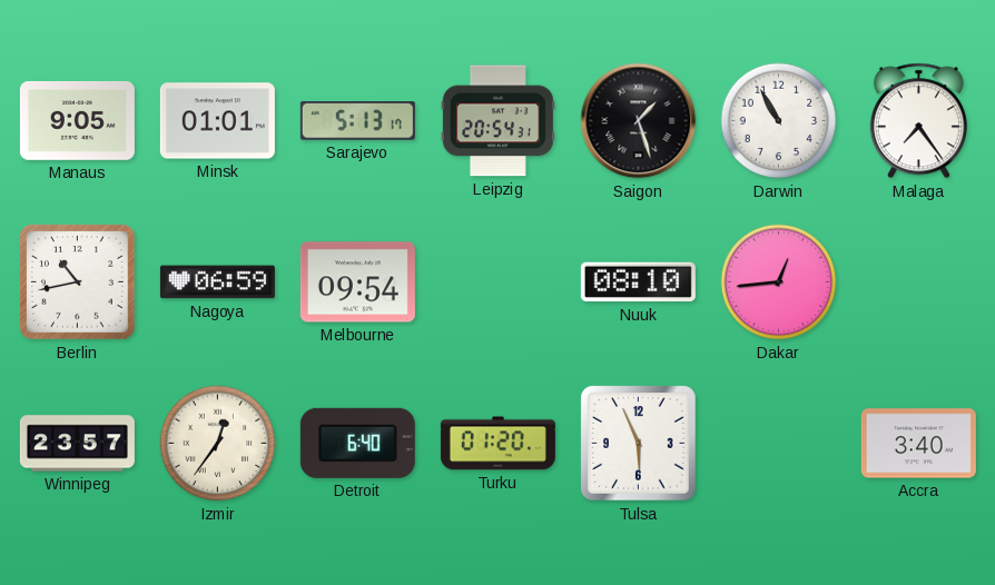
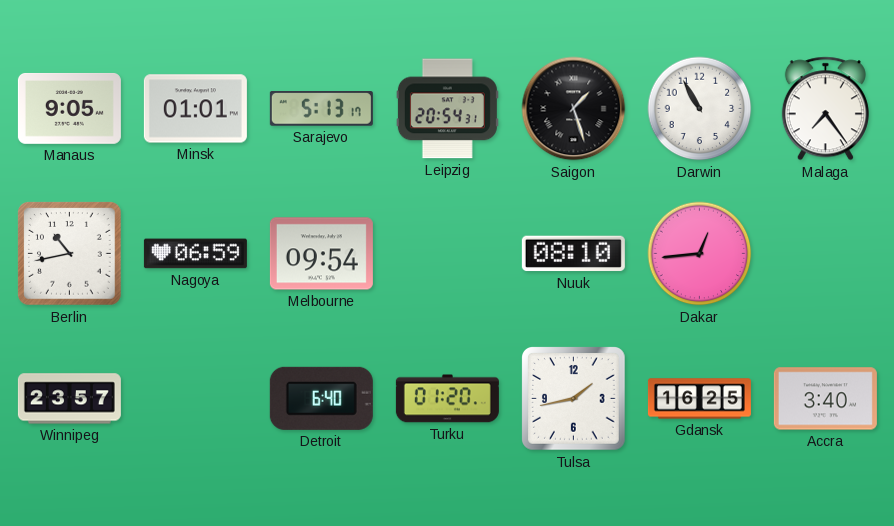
Izmir: 12:36 -> none (218, 444)
Tulsa: 5:56 -> 1:43 (574, 399)
Gdansk: none -> 16:25 (699, 399)
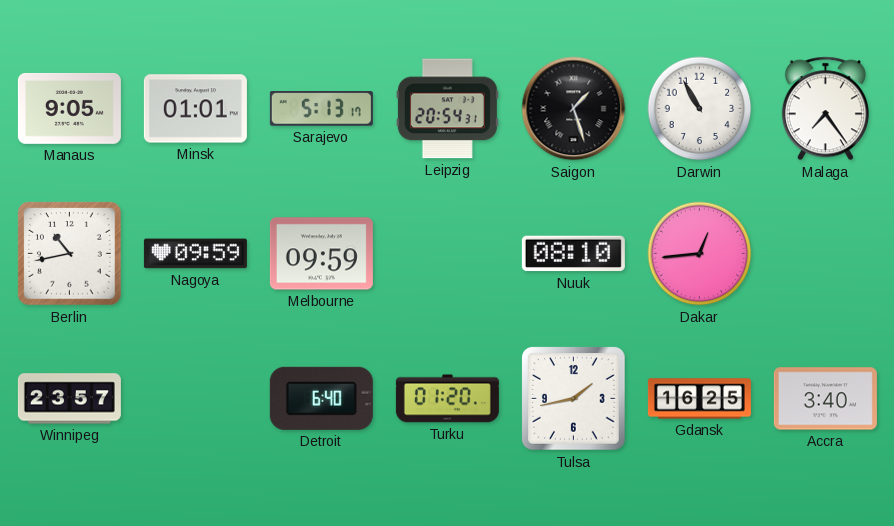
Nagoya: 06:59 -> 09:59 (195, 254)
Melbourne: 09:54 -> 09:59 (321, 254)
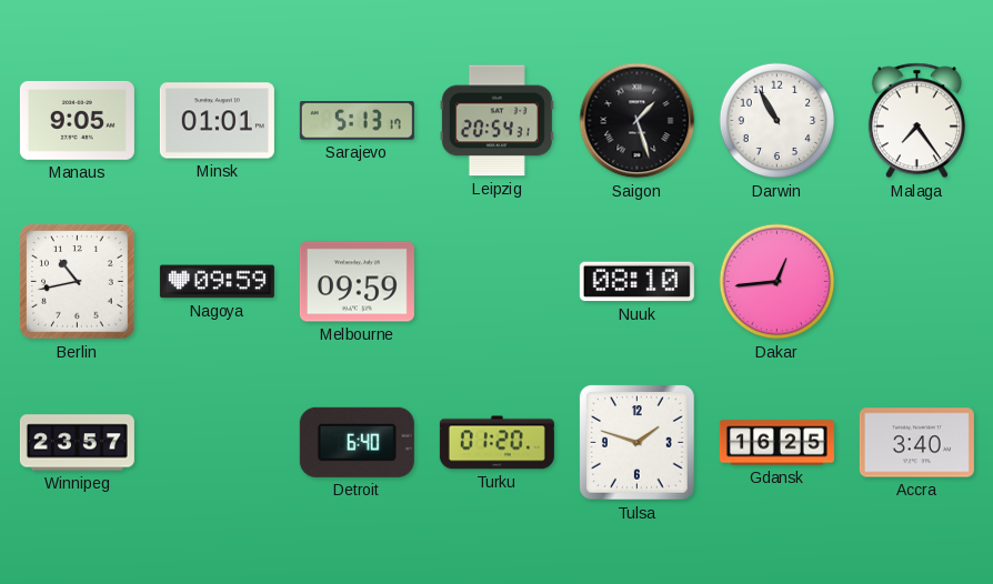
Tulsa: 1:43 -> 1:48 (638, 443)
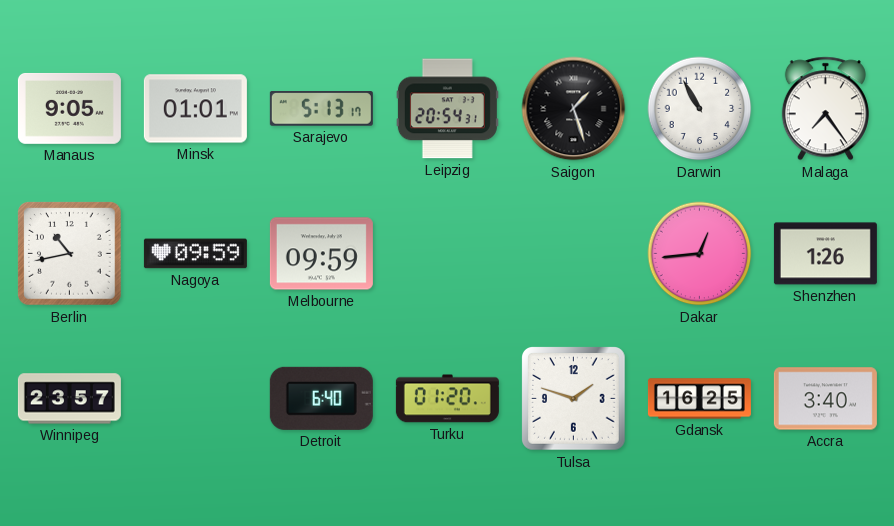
Nuuk: 08:10 -> none (636, 282)
Shenzhen: none -> 1:26 (825, 254)
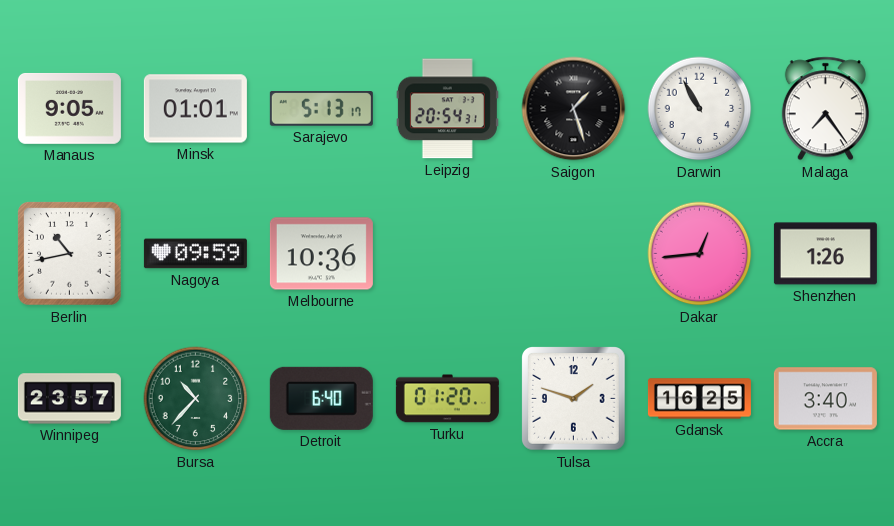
Melbourne: 09:59 -> 10:36 (321, 254)
Bursa: none -> 10:37 (196, 399)
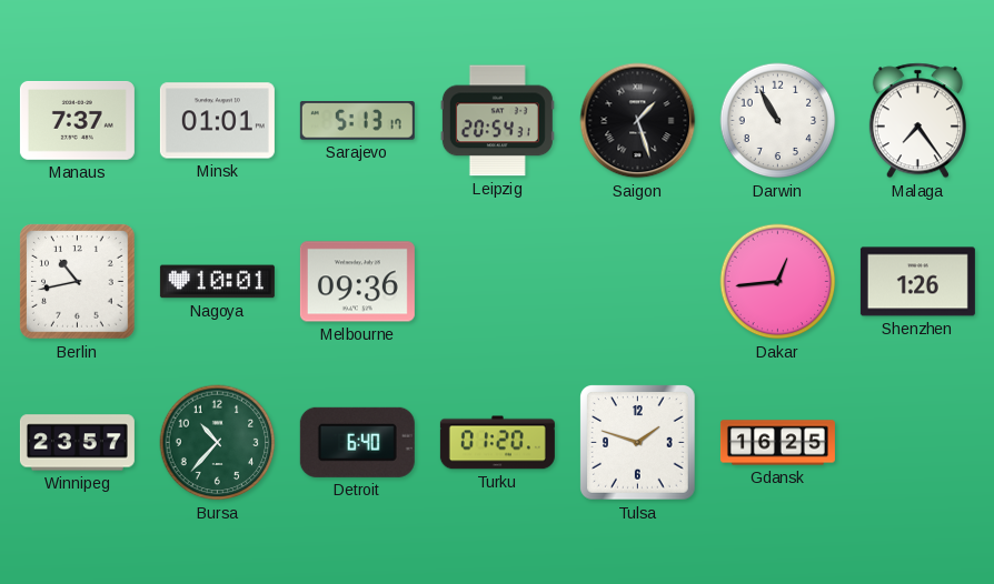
Manaus: 9:05 -> 7:37 (77, 120)
Nagoya: 09:59 -> 10:01 (217, 282)
Melbourne: 10:36 -> 09:36 (357, 282)
Accra: 3:40 -> none (825, 399)
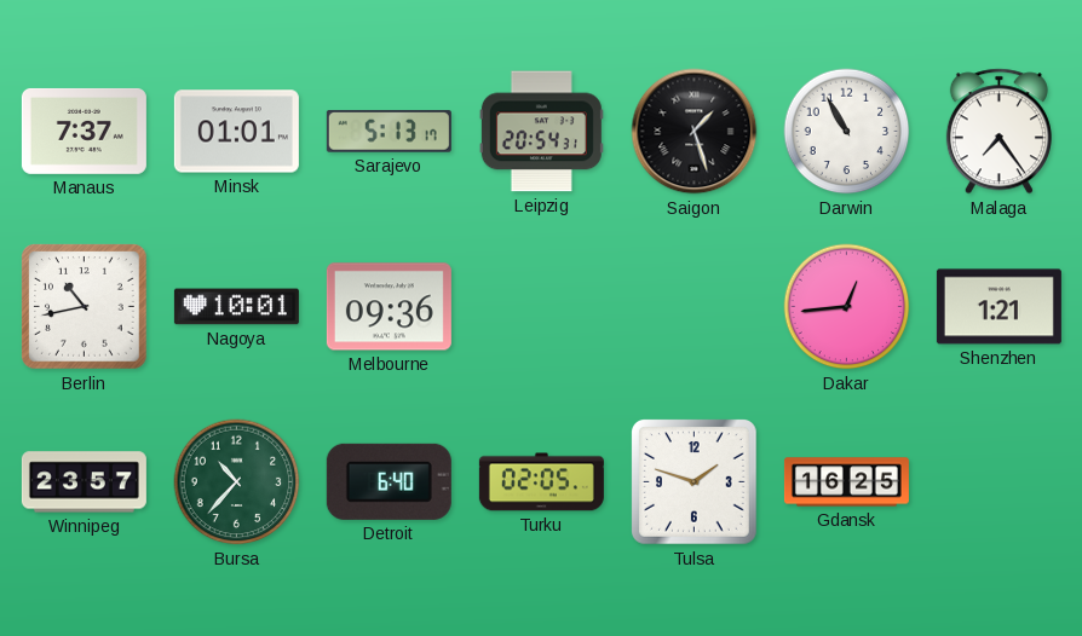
Shenzhen: 1:26 -> 1:21 (998, 307)
Turku: 01:20 -> 02:05 (541, 482)
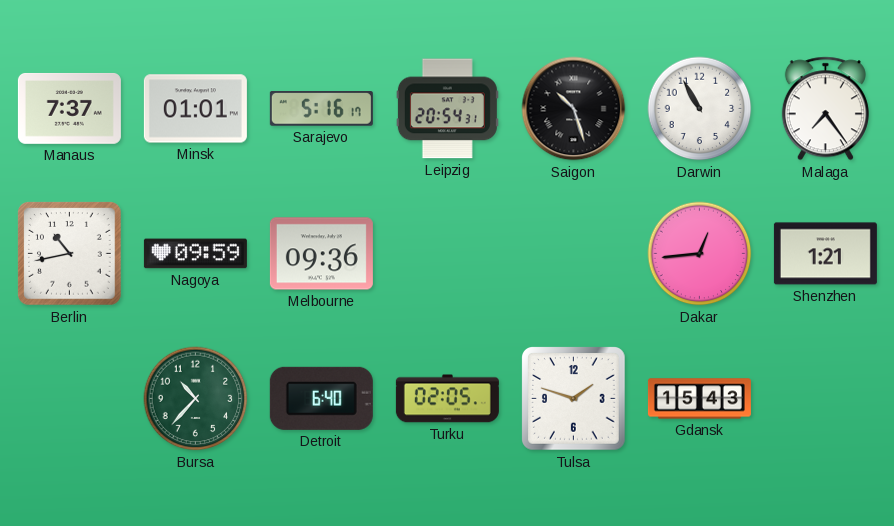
Sarajevo: 5:13 -> 5:16 (321, 109)
Saigon: 1:27 -> 10:27 (574, 109)
Nagoya: 10:01 -> 09:59 (195, 254)
Winnipeg: 23:57 -> none (84, 482)
Gdansk: 16:25 -> 15:43 (699, 399)
